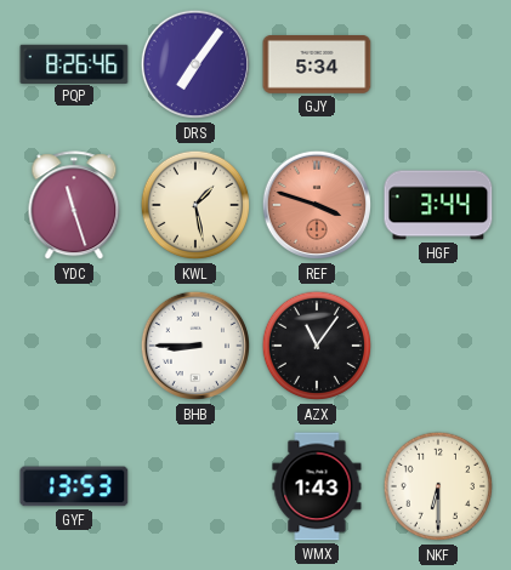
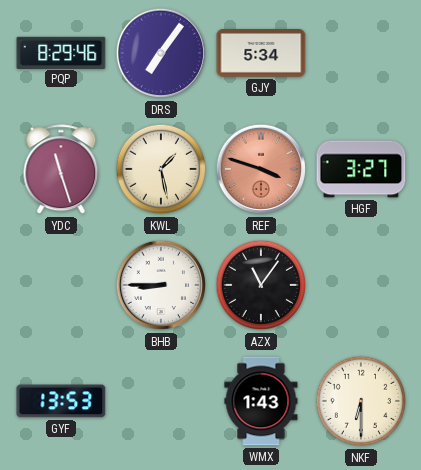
PQP: 8:26 -> 8:29 (61, 52)
HGF: 3:44 -> 3:27 (361, 169)
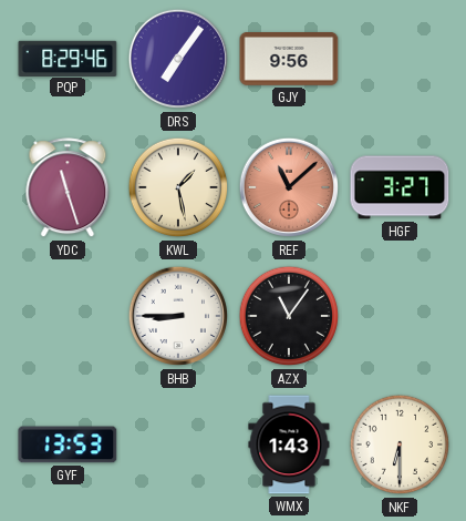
GJY: 5:34 -> 9:56 (289, 60)
REF: 3:48 -> 11:08 (289, 187)
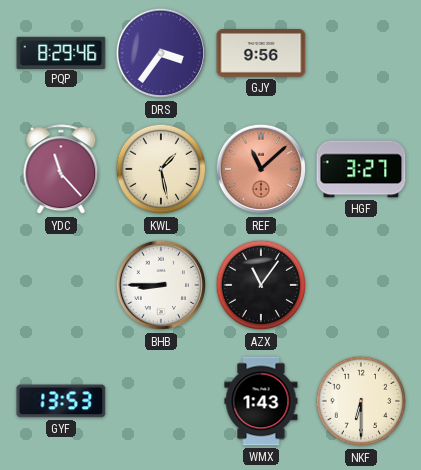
DRS: 7:06 -> 3:36 (161, 53)
YDC: 11:27 -> 11:23 (61, 170)
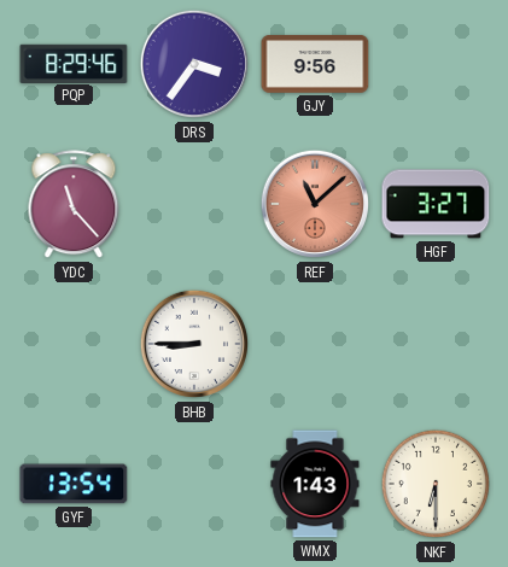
KWL: 1:28 -> none (161, 169)
AZX: 11:06 -> none (261, 285)
GYF: 13:53 -> 13:54 (74, 484)
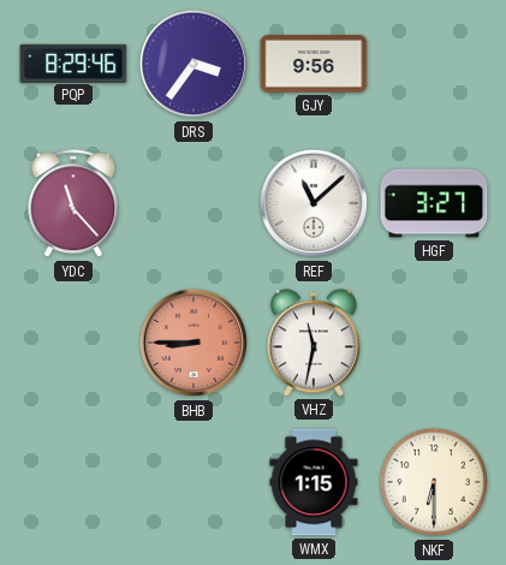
REF dial: salmon -> white (314, 203)
BHB dial: white -> salmon (194, 343)
VHZ: none -> 11:32 (314, 343)
GYF: 13:54 -> none (74, 484)
WMX: 1:43 -> 1:15 (314, 482)
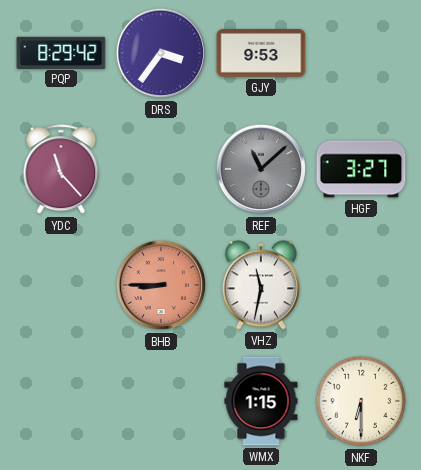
PQP: 8:29:46 -> 8:29:42 (61, 52)
GJY: 9:56 -> 9:53 (261, 54)
REF dial: white -> grey (261, 169)
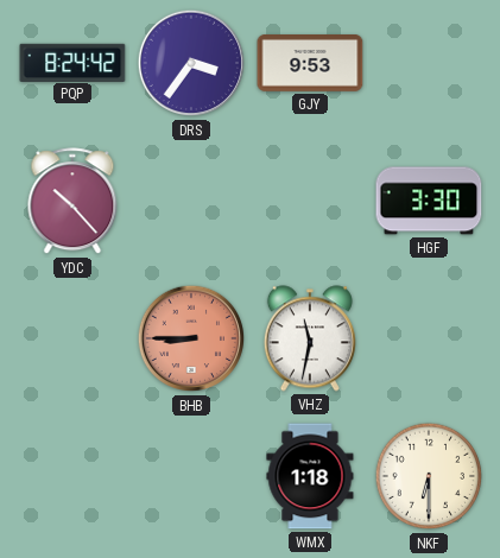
PQP: 8:29 -> 8:24 (72, 62)
YDC: 11:23 -> 10:23 (72, 202)
REF: 11:08 -> none (261, 169)
HGF: 3:27 -> 3:30 (429, 201)
WMX: 1:15 -> 1:18 (310, 476)
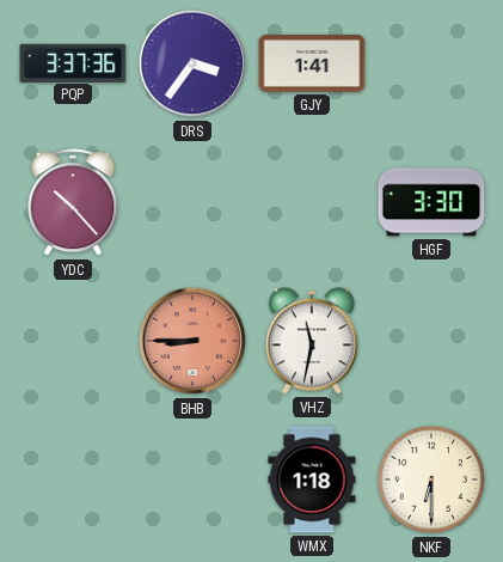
PQP: 8:24 -> 3:37 (73, 62)
GJY: 9:53 -> 1:41 (312, 65)
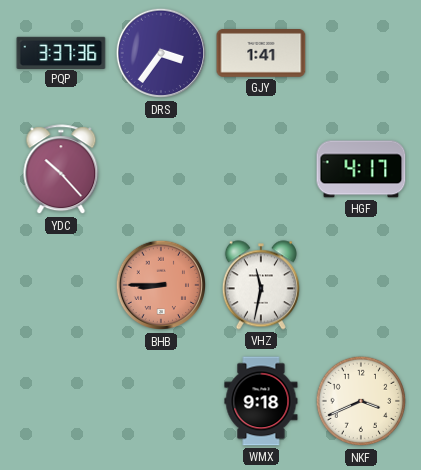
HGF: 3:30 -> 4:17 (361, 169)
WMX: 1:18 -> 9:18 (261, 401)
NKF: 6:30 -> 3:41 (361, 401)
